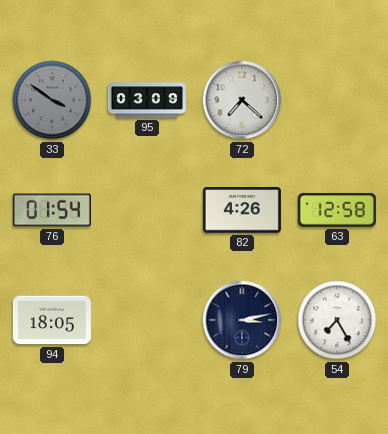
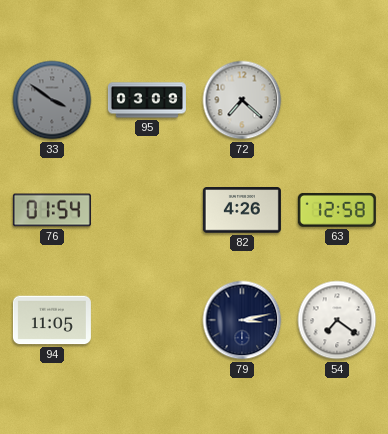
94: 18:05 -> 11:05 (52, 320)
54: 7:25 -> 7:21 (337, 320)
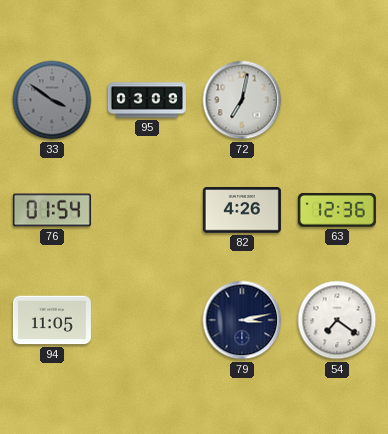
72: 7:22 -> 7:02 (242, 100)
63: 12:58 -> 12:36 (337, 210)
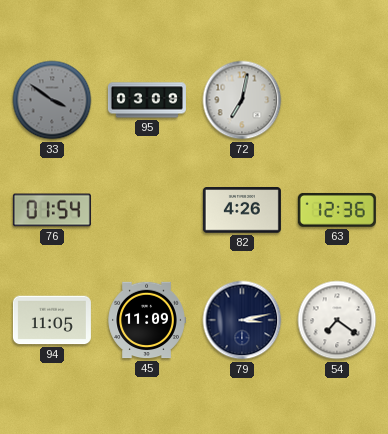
45: none -> 11:09 (147, 320)
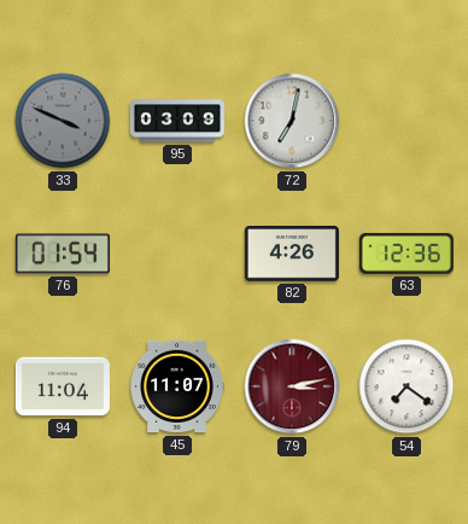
33: 3:51 -> 3:49 (63, 121)
94: 11:05 -> 11:04 (63, 386)
45: 11:09 -> 11:07 (177, 386)
79 dial: navy -> burgundy (292, 386)
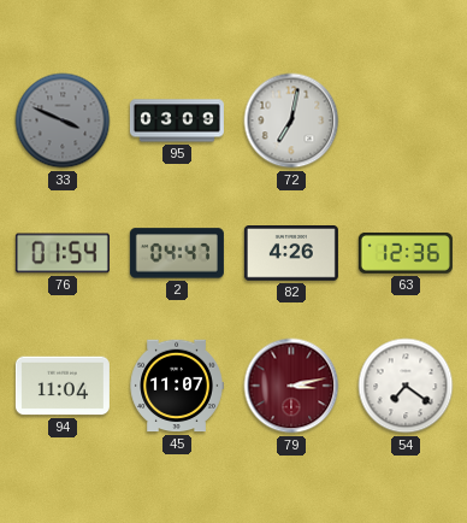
2: none -> 04:47 (177, 253)
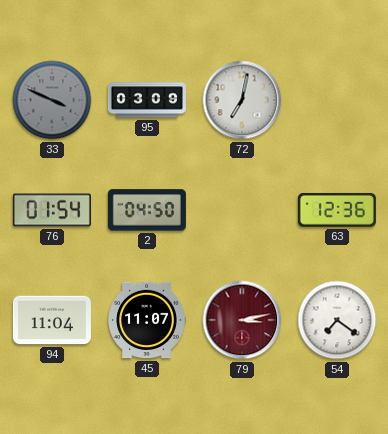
2: 04:47 -> 04:50 (147, 210)
82: 4:26 -> none (291, 253)
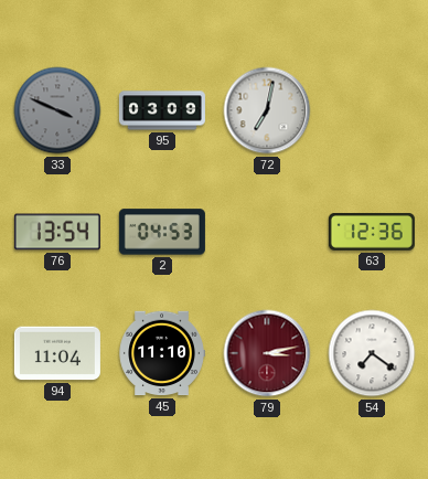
76: 01:54 -> 13:54 (57, 232)
2: 04:50 -> 04:53 (162, 232)
45: 11:07 -> 11:10 (162, 353)
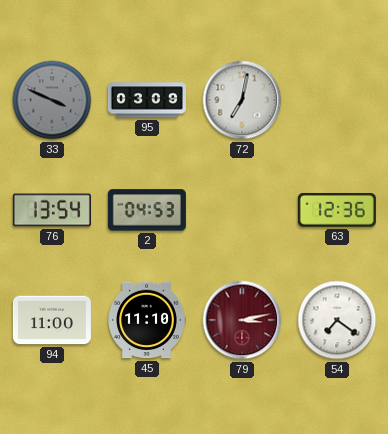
94: 11:04 -> 11:00 (52, 320)
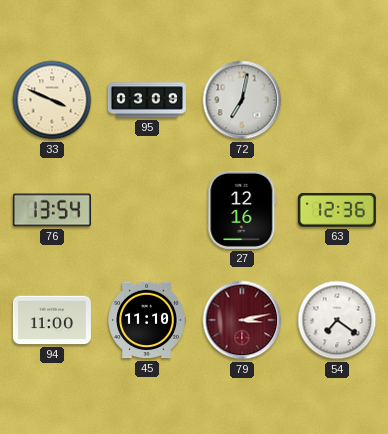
33 dial: grey -> cream (52, 100)
2: 04:53 -> none (147, 210)
27: none -> 12:16 (242, 210)
